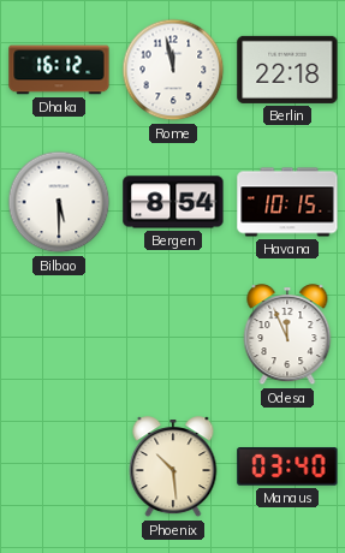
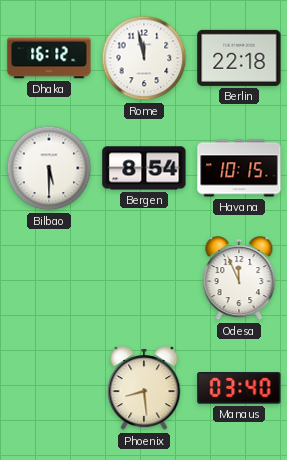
Phoenix: 10:29 -> 8:29 (144, 389)
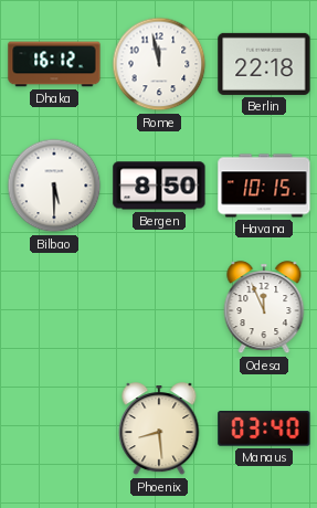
Bergen: 8:54 -> 8:50 (159, 186)
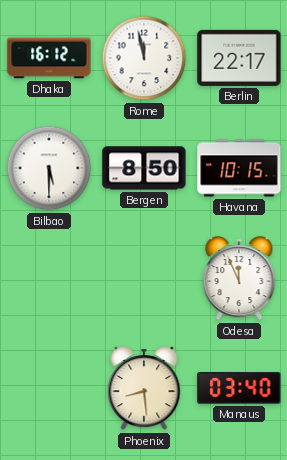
Berlin: 22:18 -> 22:17 (239, 58)
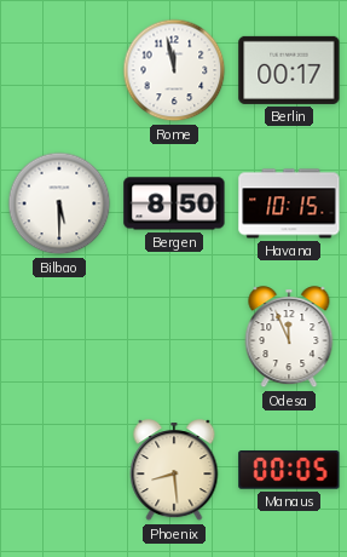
Dhaka: 16:12 -> none (49, 58)
Berlin: 22:17 -> 00:17 (289, 70)
Manaus: 03:40 -> 00:05 (289, 470)
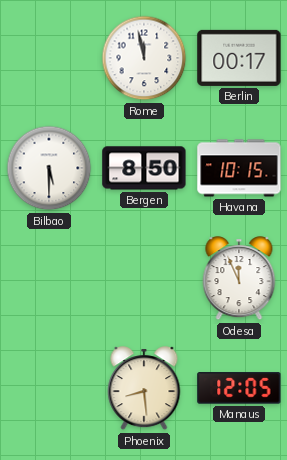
Manaus: 00:05 -> 12:05 (239, 388)
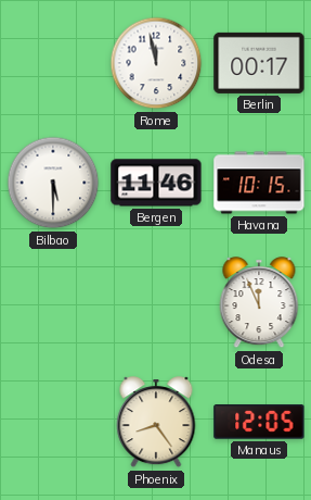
Bergen: 8:50 -> 11:46 (156, 183)
Phoenix: 8:29 -> 8:24 (156, 423)
